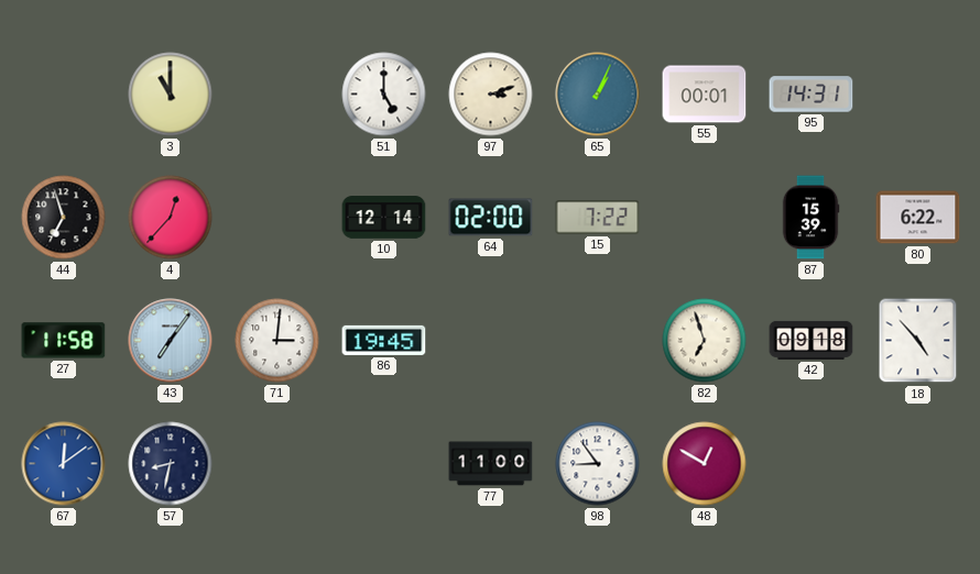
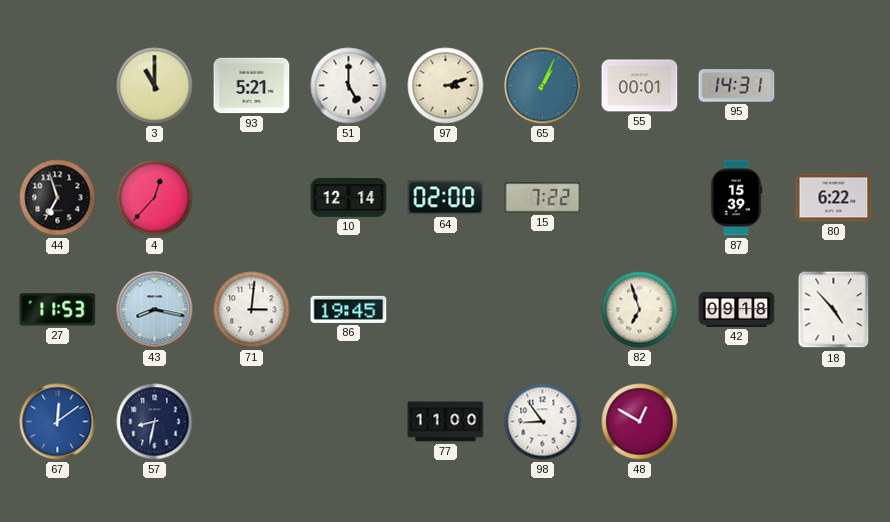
93: none -> 5:21 (252, 86)
27: 11:58 -> 11:53 (58, 310)
43: 7:06 -> 8:17 (155, 310)
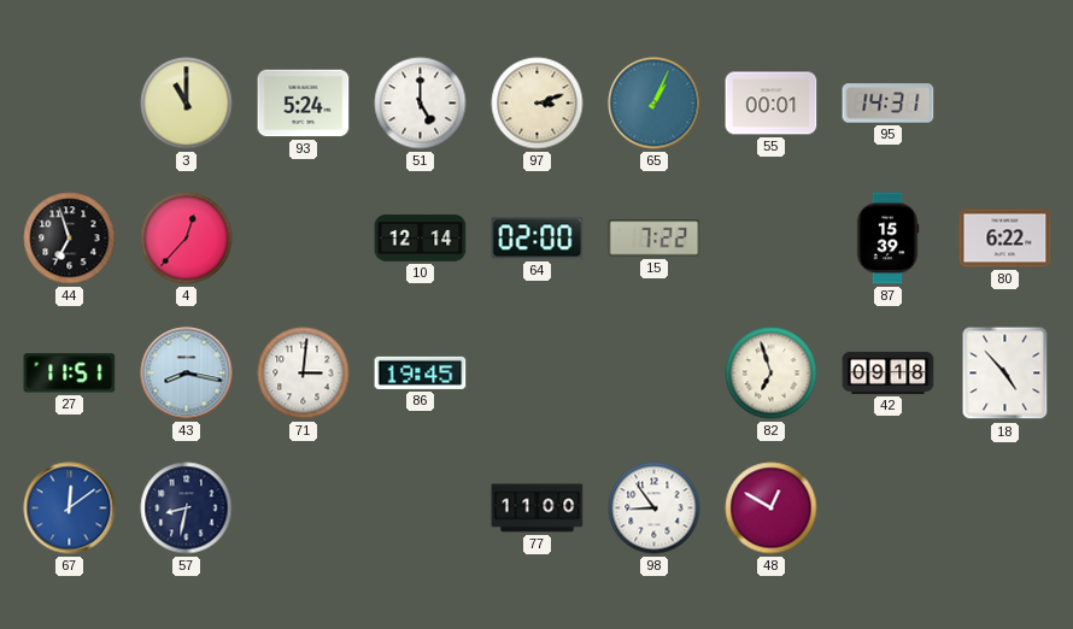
93: 5:21 -> 5:24 (304, 104)
27: 11:53 -> 11:51 (70, 374)
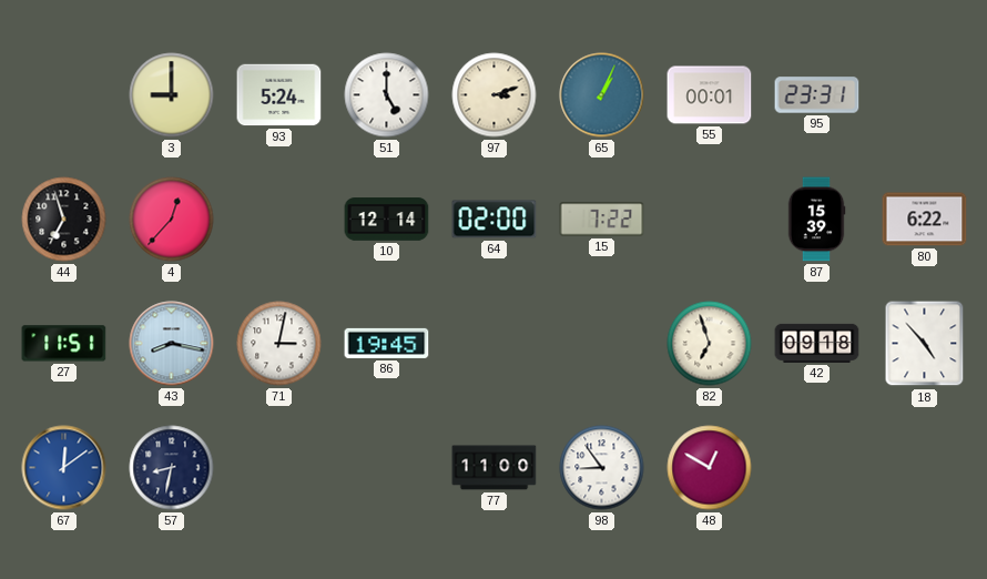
3: 11:00 -> 9:00 (172, 95)
95: 14:31 -> 23:31 (817, 95)
71: 3:01 -> 3:02 (279, 344)
